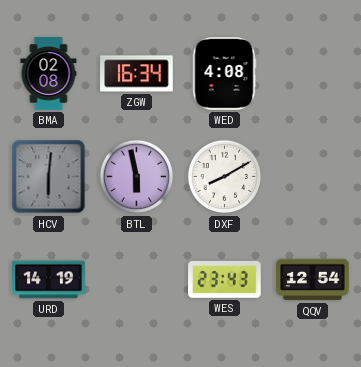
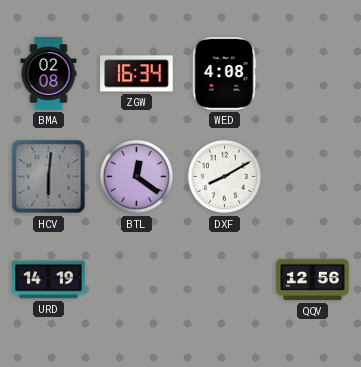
BTL: 5:58 -> 12:21 (137, 177)
WES: 23:43 -> none (225, 280)
QQV: 12:54 -> 12:56 (313, 280)
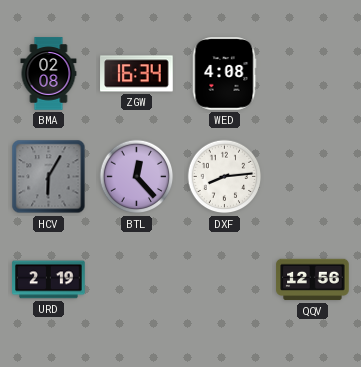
HCV: 6:01 -> 6:05 (49, 177)
BTL: 12:21 -> 12:23 (137, 177)
DXF: 8:10 -> 8:14 (225, 177)
URD: 14:19 -> 2:19 (49, 280)
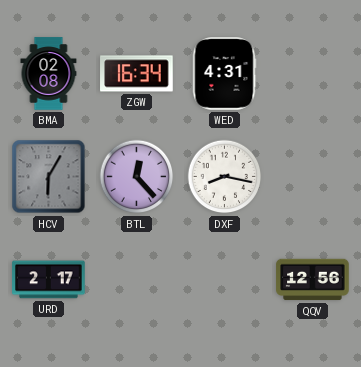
WED: 4:08 -> 4:31 (224, 74)
DXF: 8:14 -> 8:17 (225, 177)
URD: 2:19 -> 2:17 (49, 280)
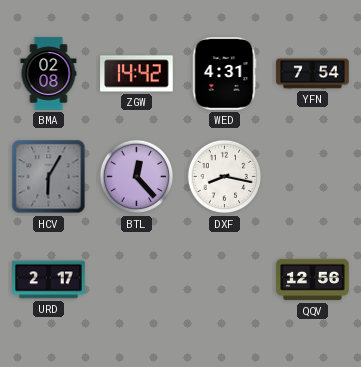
ZGW: 16:34 -> 14:42 (137, 74)
YFN: none -> 7:54 (313, 74)
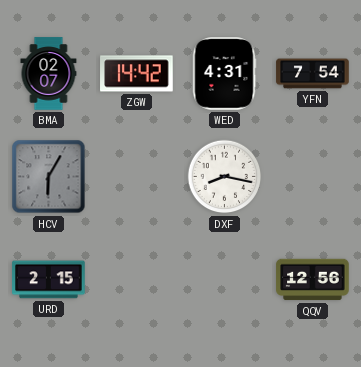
BMA: 02:08 -> 02:07 (49, 74)
BTL: 12:23 -> none (137, 177)
URD: 2:17 -> 2:15 (49, 280)
